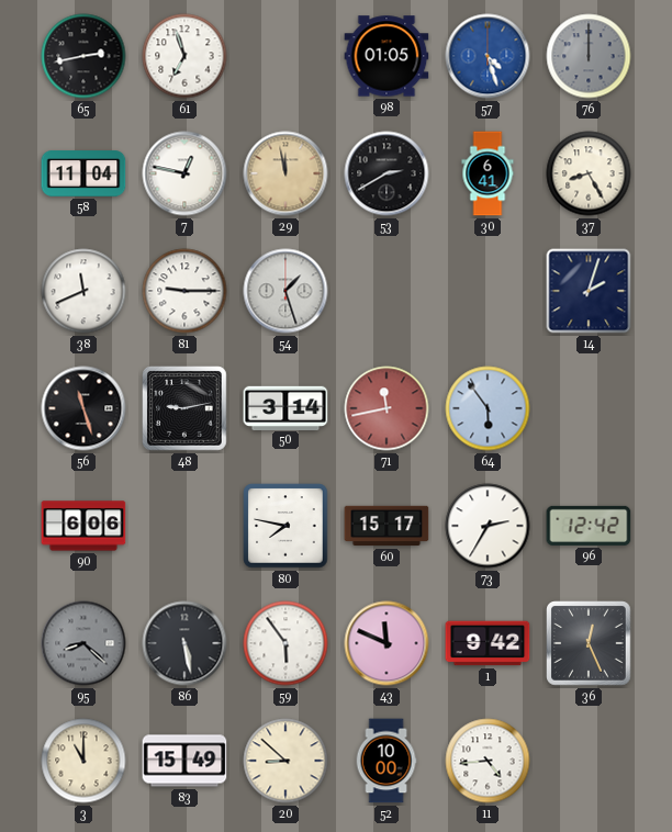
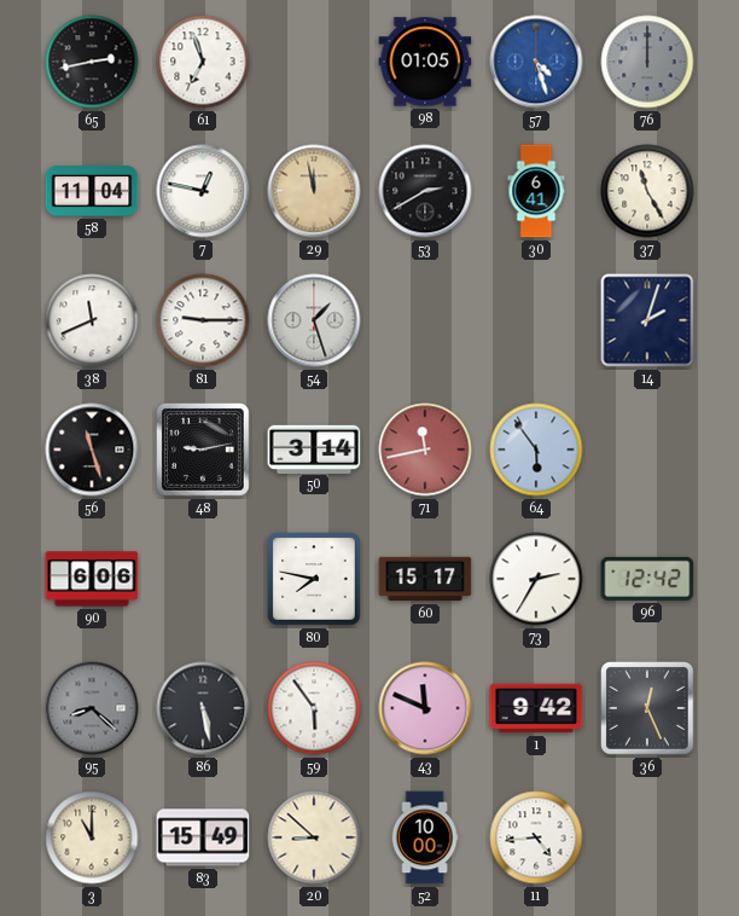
37: 8:25 -> 11:25 (647, 191)
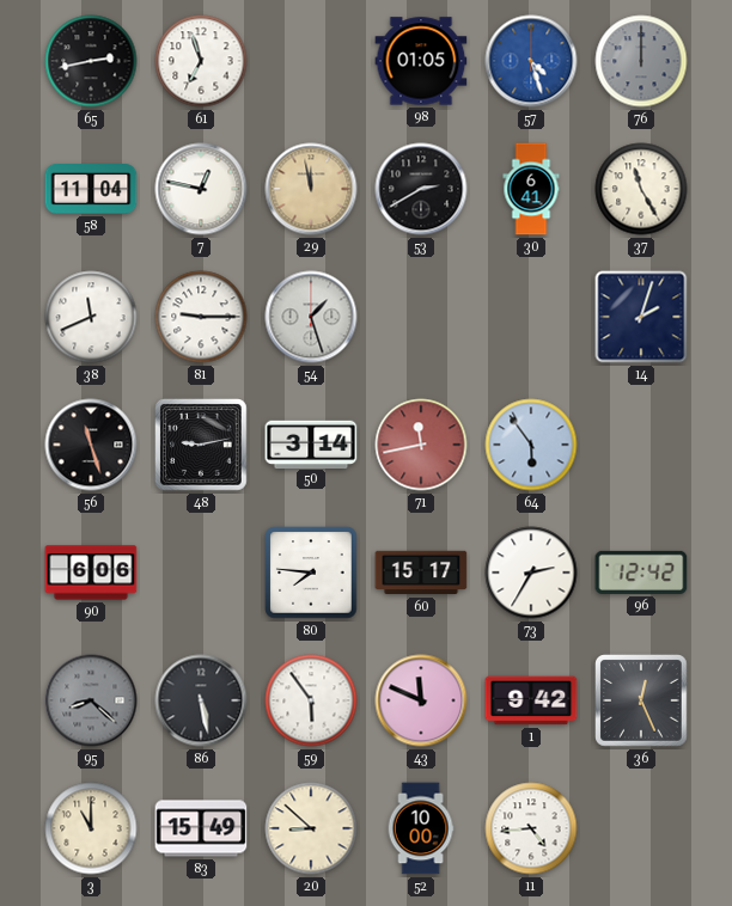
80: 7:47 -> 7:46 (311, 573)
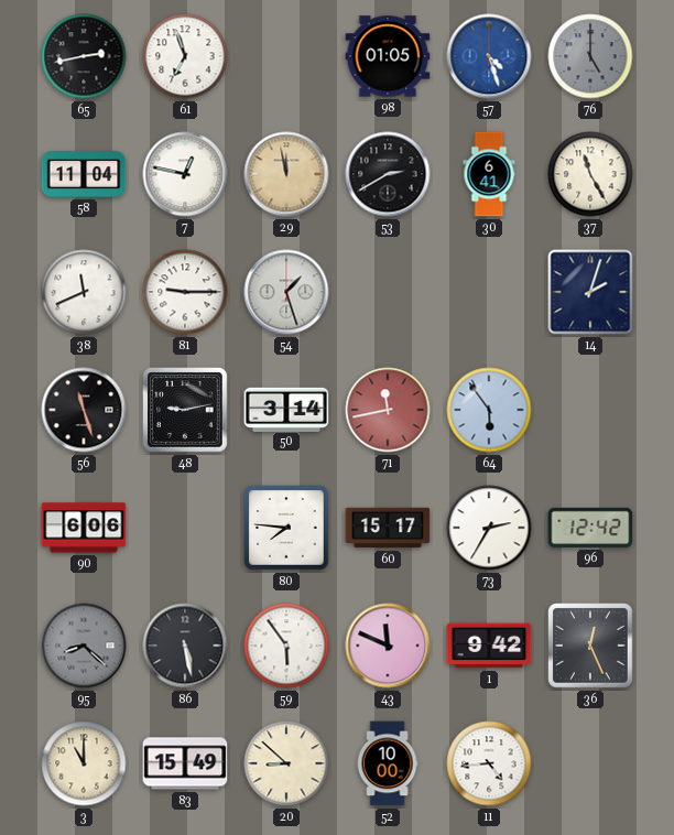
76: 12:00 -> 5:00 (590, 56)
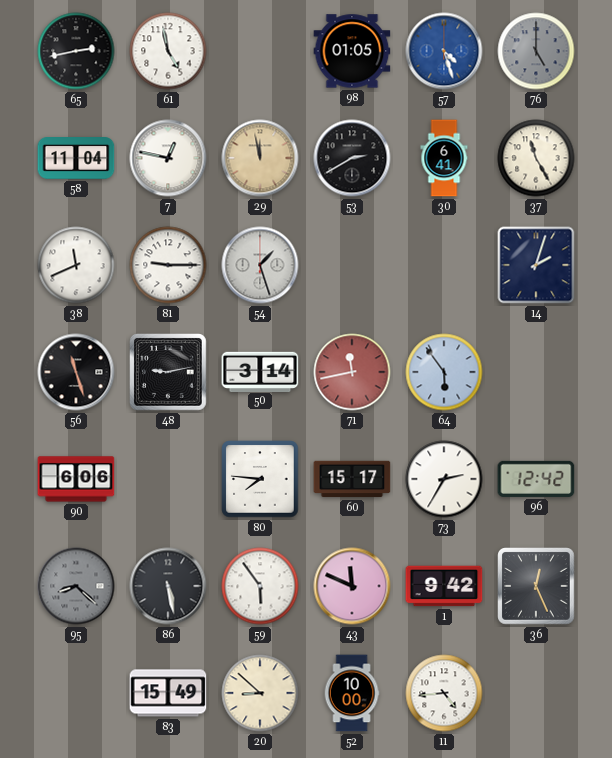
61: 6:57 -> 4:58 (168, 51)
3: 11:00 -> none (84, 763)
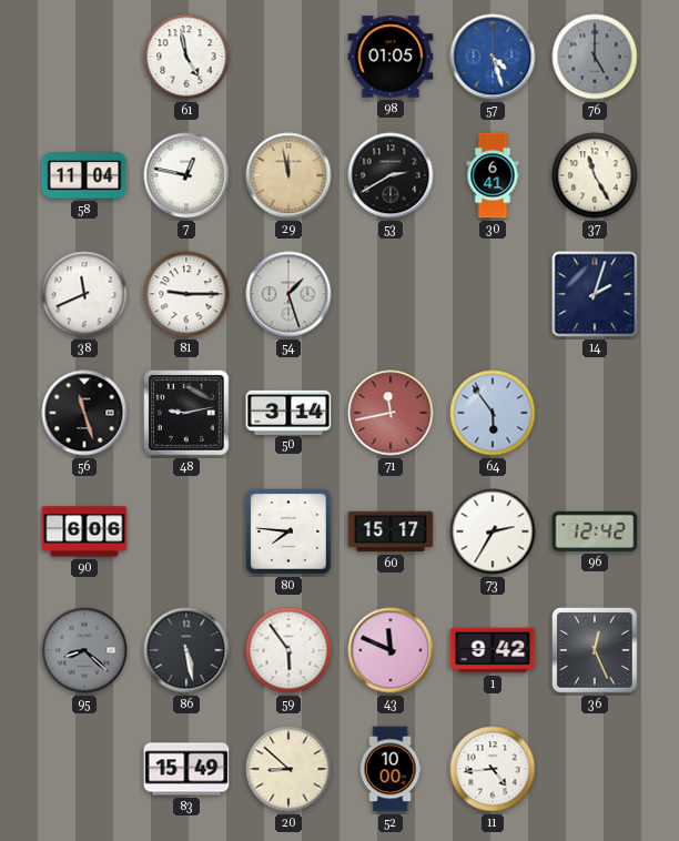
65: 2:43 -> none (76, 51)
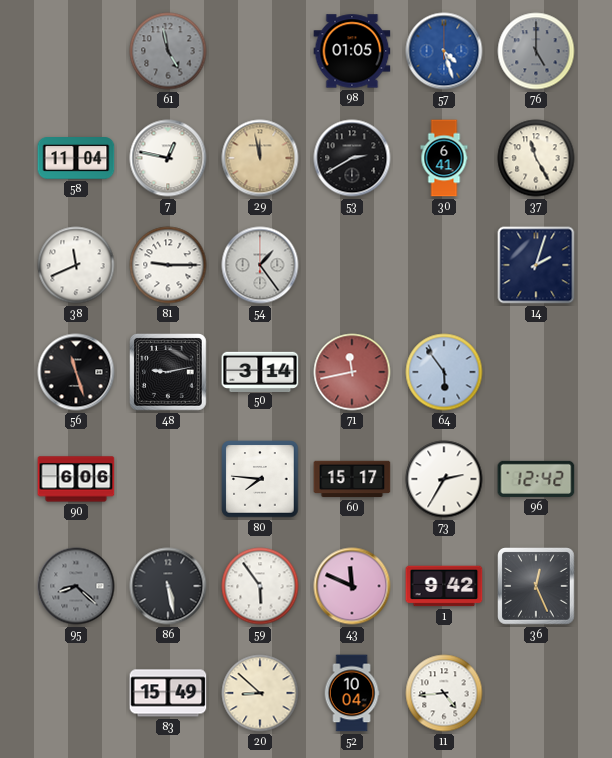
61 dial: white -> grey (168, 51)
54: 1:27 -> 1:24 (260, 265)
52: 10:00 -> 10:04 (352, 693)
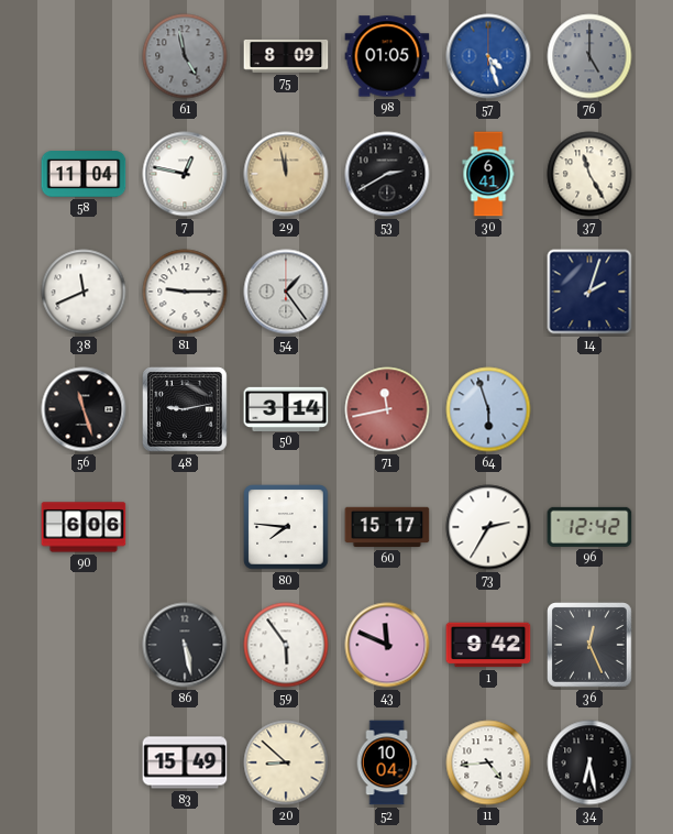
75: none -> 8:09 (286, 56)
64: 5:54 -> 5:57 (488, 409)
95: 8:22 -> none (76, 586)
34: none -> 6:28 (589, 762)
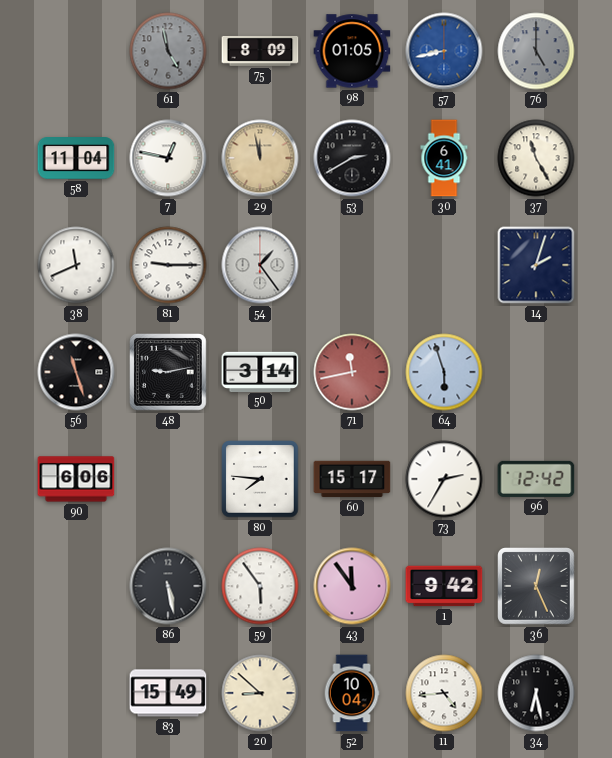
57: 4:27 -> 8:43 (444, 51)
43: 11:49 -> 11:54 (352, 586)
